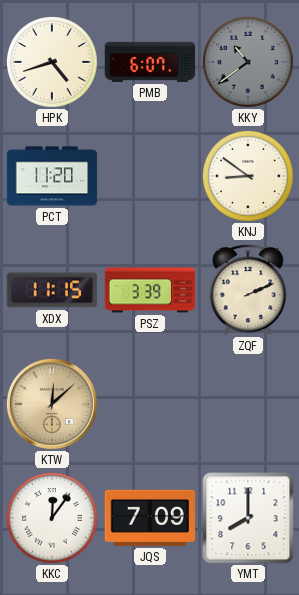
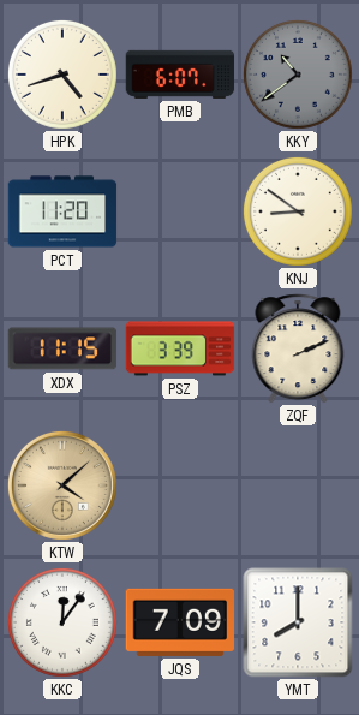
KTW: 12:08 -> 4:08 (62, 485)
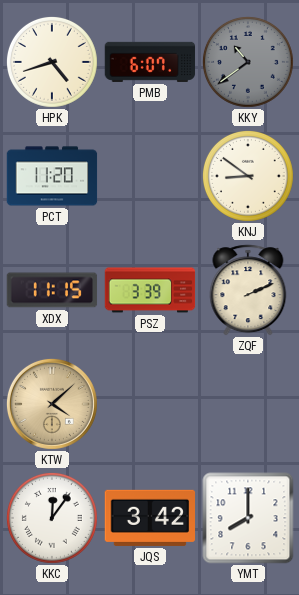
JQS: 7:09 -> 3:42 (150, 518)
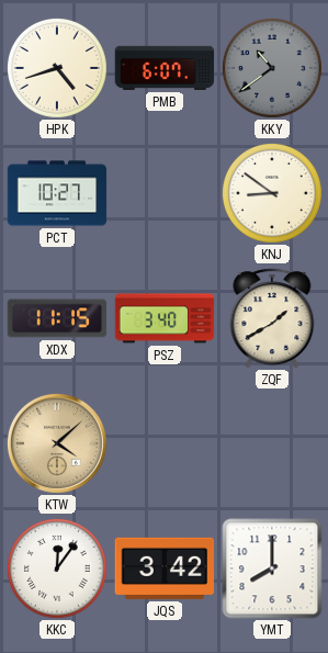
PCT: 11:20 -> 10:27 (57, 193)
PSZ: 3:39 -> 3:40 (165, 318)
ZQF: 2:11 -> 1:40 (272, 318)
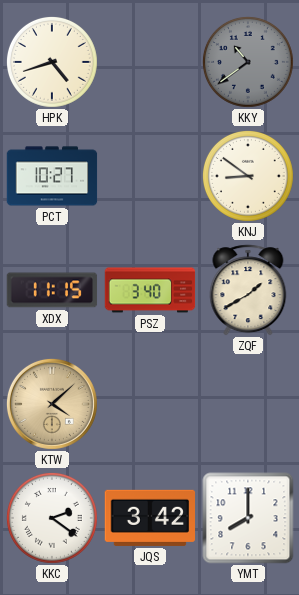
PMB: 6:07 -> none (165, 68)
KKC: 12:06 -> 2:21 (52, 518)
